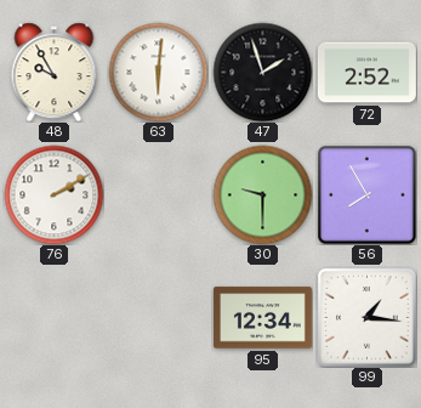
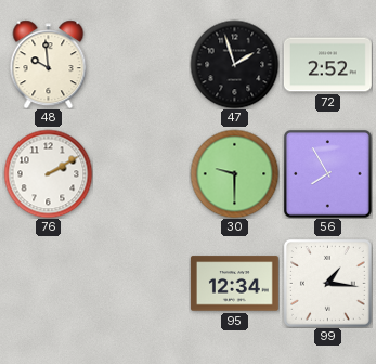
48: 9:55 -> 9:59 (49, 64)
63: 6:01 -> none (158, 72)
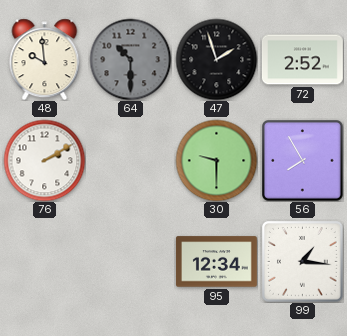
64: none -> 10:30 (130, 59)
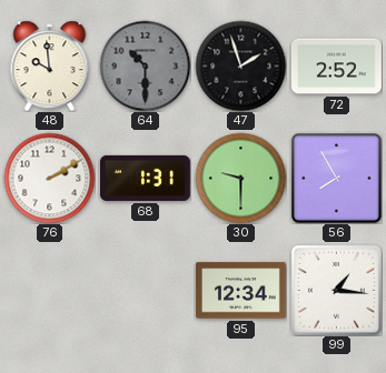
68: none -> 1:31 (145, 178)
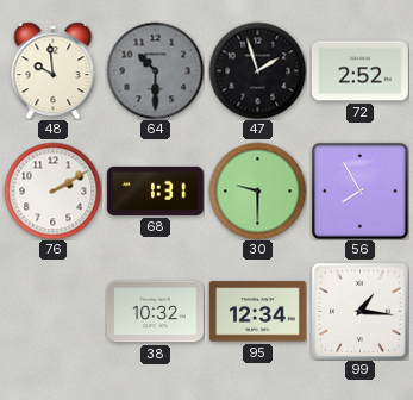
38: none -> 10:32 (155, 312)
